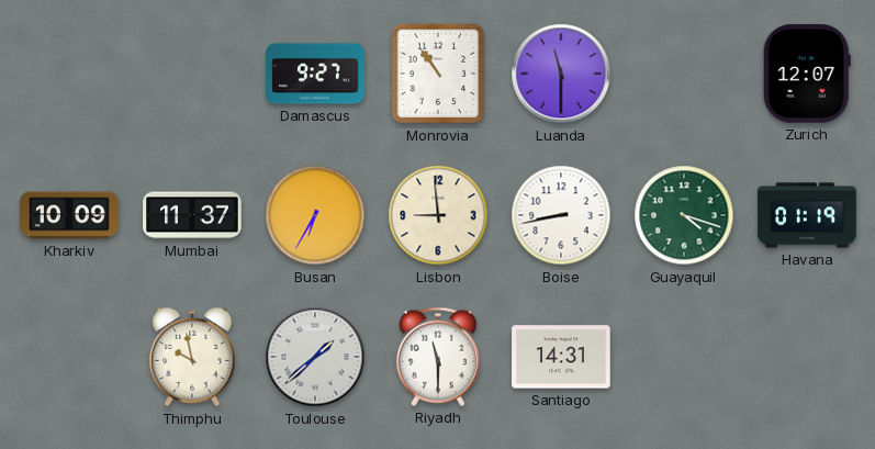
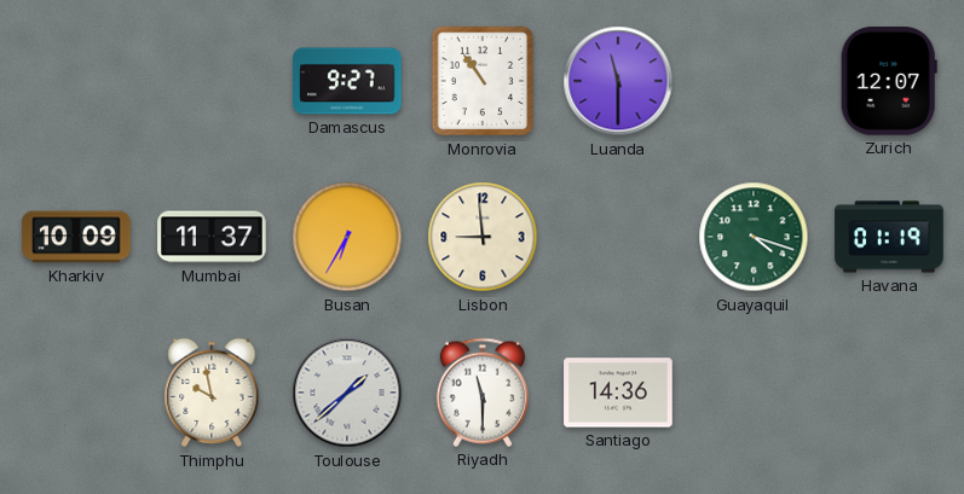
Boise: 8:43 -> none (561, 215)
Santiago: 14:31 -> 14:36 (618, 393)
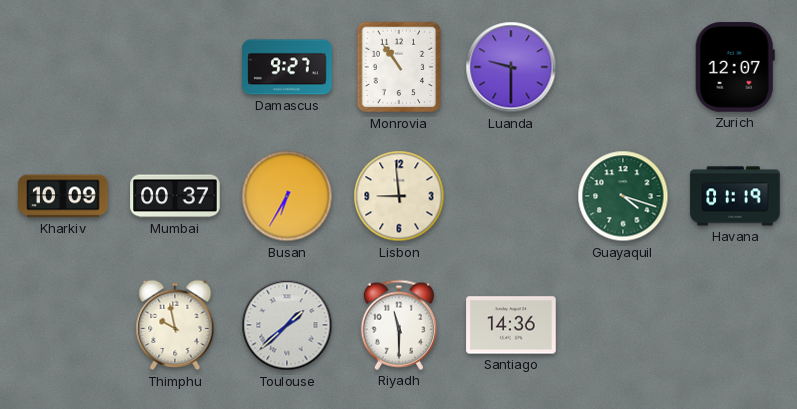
Luanda: 11:30 -> 9:30 (511, 67)
Mumbai: 11:37 -> 00:37 (175, 196)
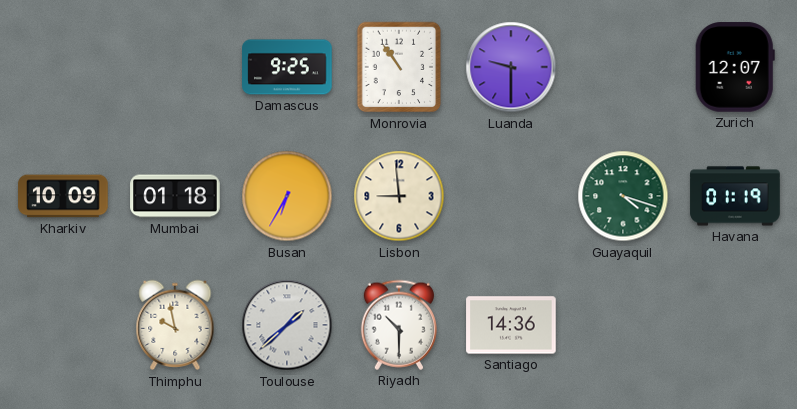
Damascus: 9:27 -> 9:25 (287, 67)
Mumbai: 00:37 -> 01:18 (175, 196)
Riyadh: 11:30 -> 10:30 (399, 325)
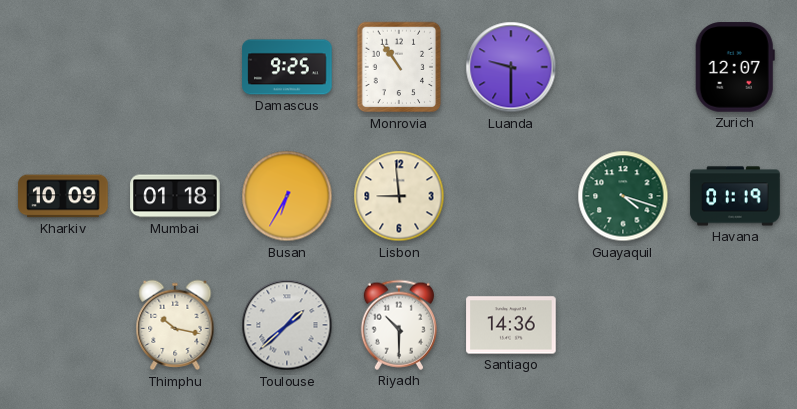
Thimphu: 9:58 -> 10:17 (175, 325)
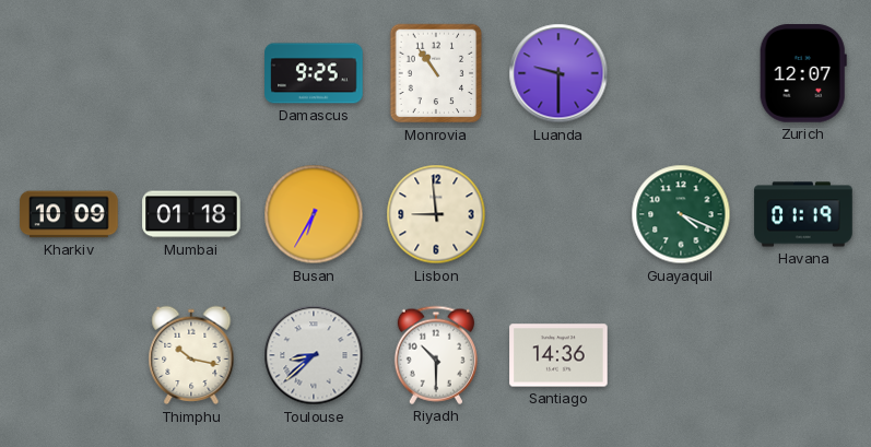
Guayaquil: 4:18 -> 4:19 (681, 214)
Toulouse: 1:38 -> 8:38 (314, 355)
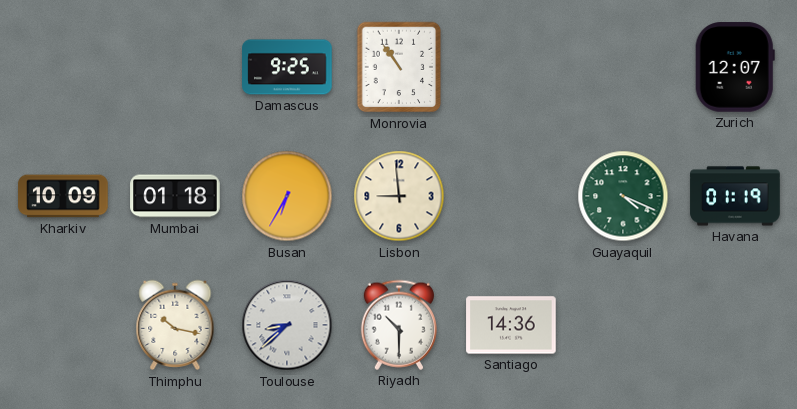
Luanda: 9:30 -> none (558, 73)
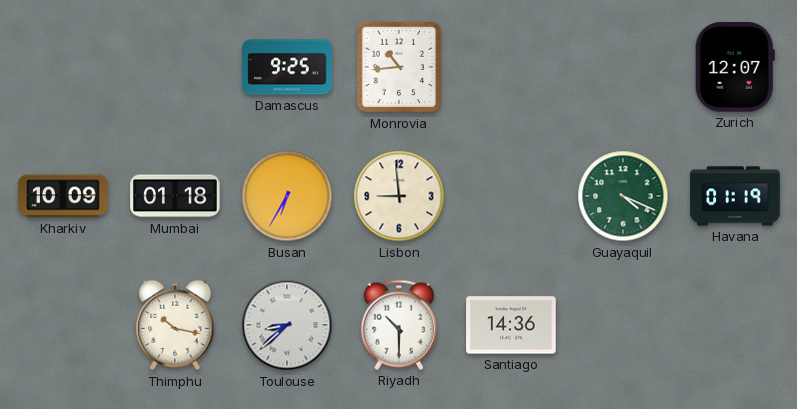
Monrovia: 10:54 -> 10:44 (399, 67)
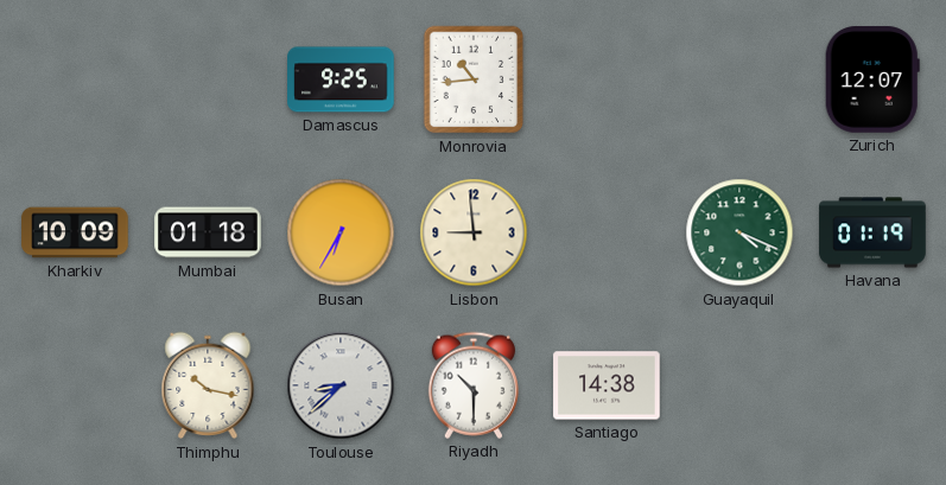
Santiago: 14:36 -> 14:38 (607, 385)
